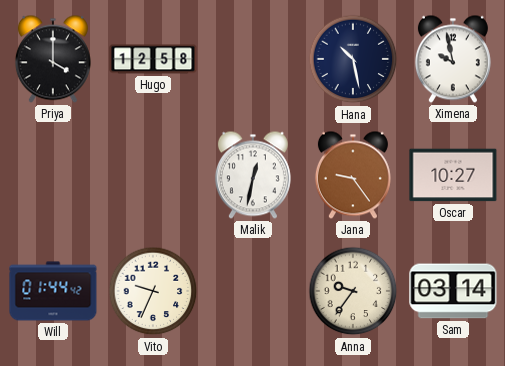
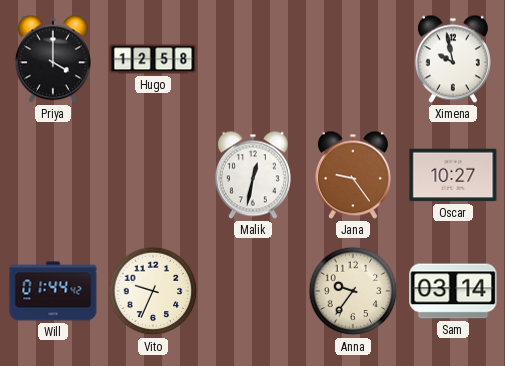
Hana: 10:28 -> none (353, 59)
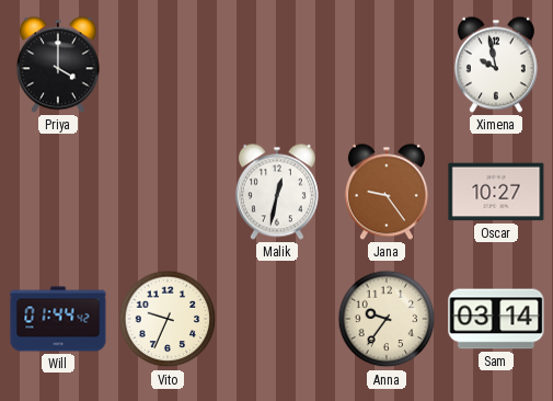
Hugo: 12:58 -> none (153, 59)
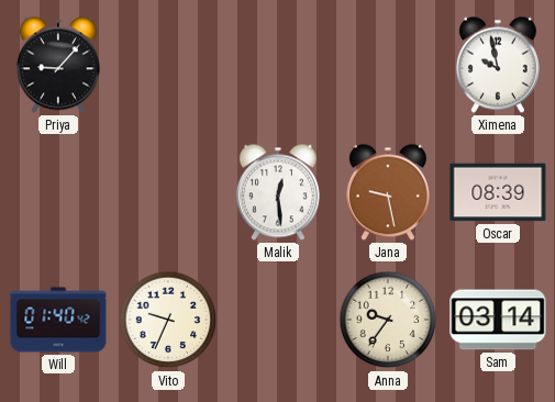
Priya: 4:00 -> 9:07 (58, 65)
Malik: 12:32 -> 12:29 (278, 192)
Jana: 9:24 -> 9:28 (388, 192)
Oscar: 10:27 -> 08:39 (498, 192)
Will: 01:44 -> 01:40 (58, 320)
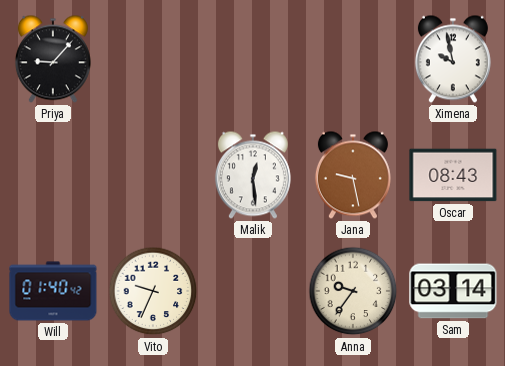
Oscar: 08:39 -> 08:43 (453, 175)
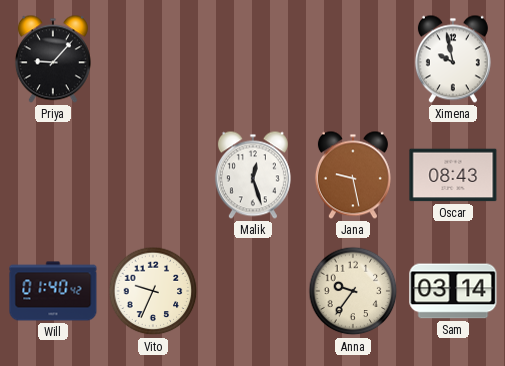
Malik: 12:29 -> 12:27 (253, 175)
